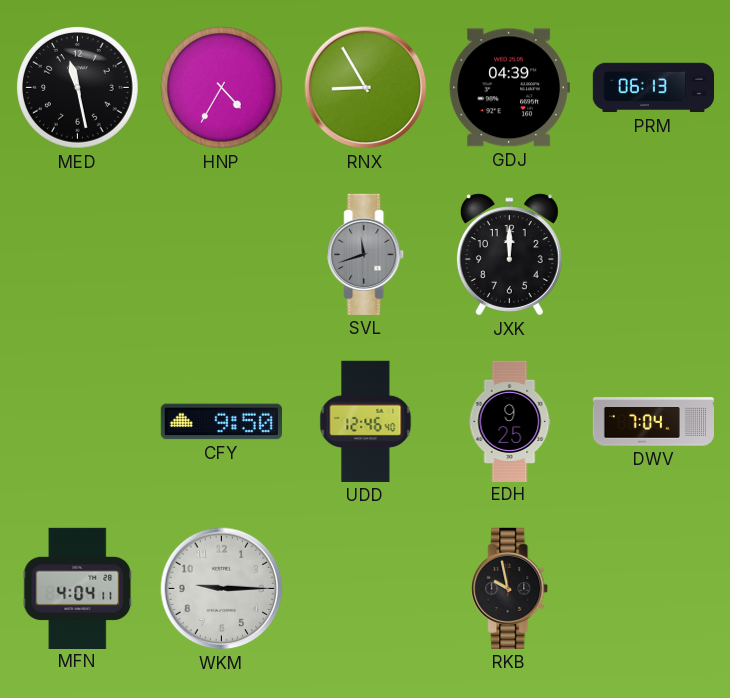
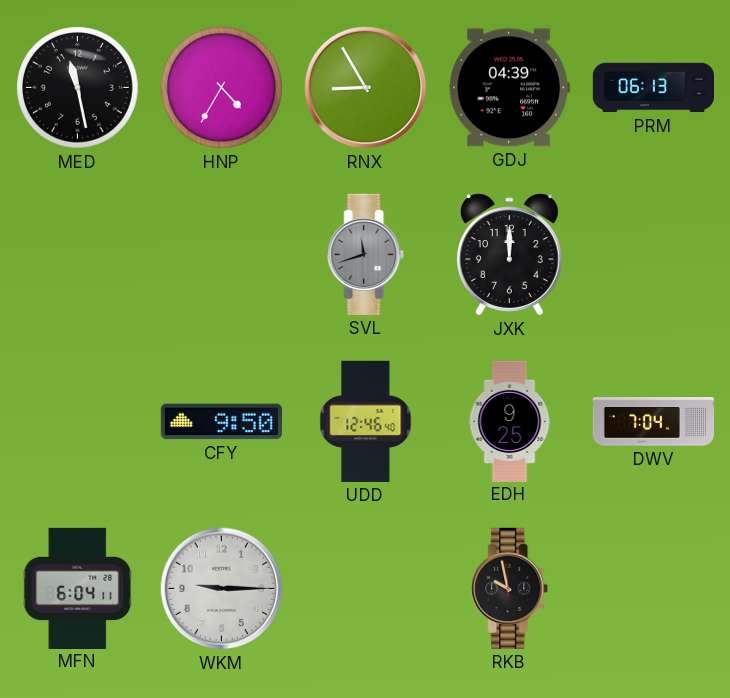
MFN: 4:04 -> 6:04 (78, 588)
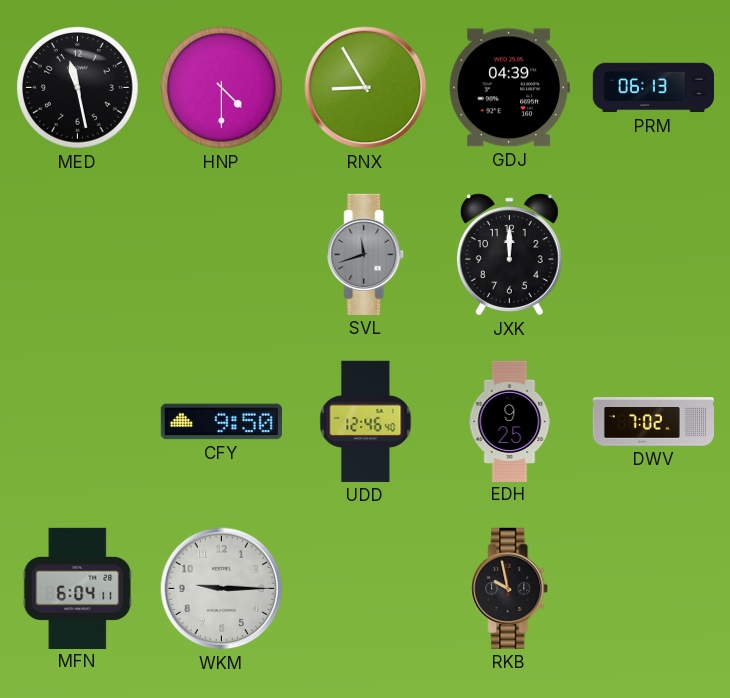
HNP: 4:35 -> 4:30 (222, 88)
DWV: 7:04 -> 7:02 (653, 422)
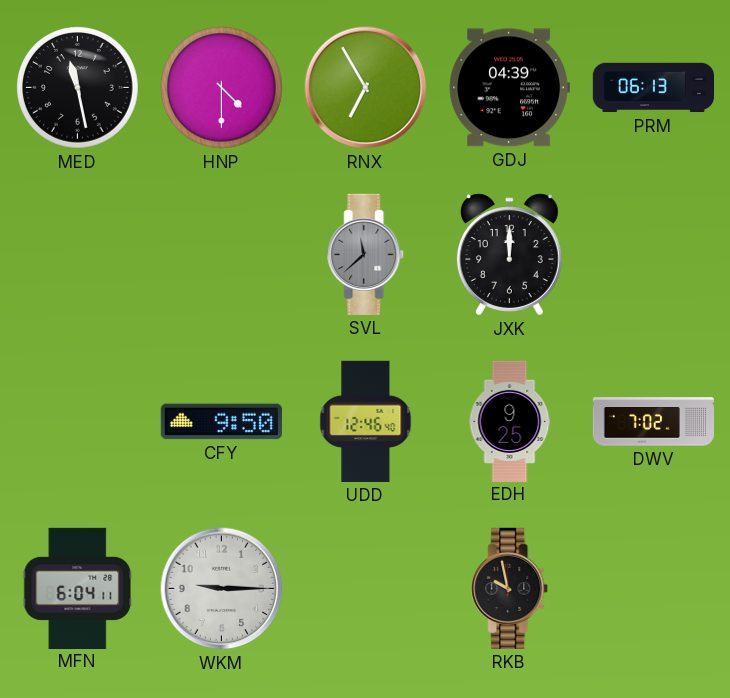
RNX: 8:55 -> 6:55 (366, 88)
SVL: 11:42 -> 11:38 (366, 254)
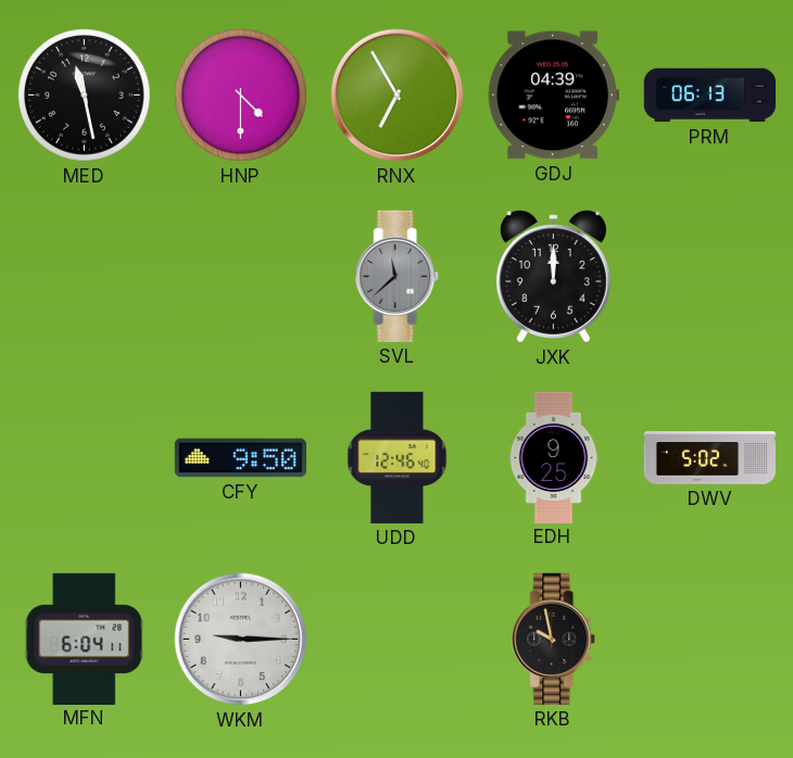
DWV: 7:02 -> 5:02 (709, 458)
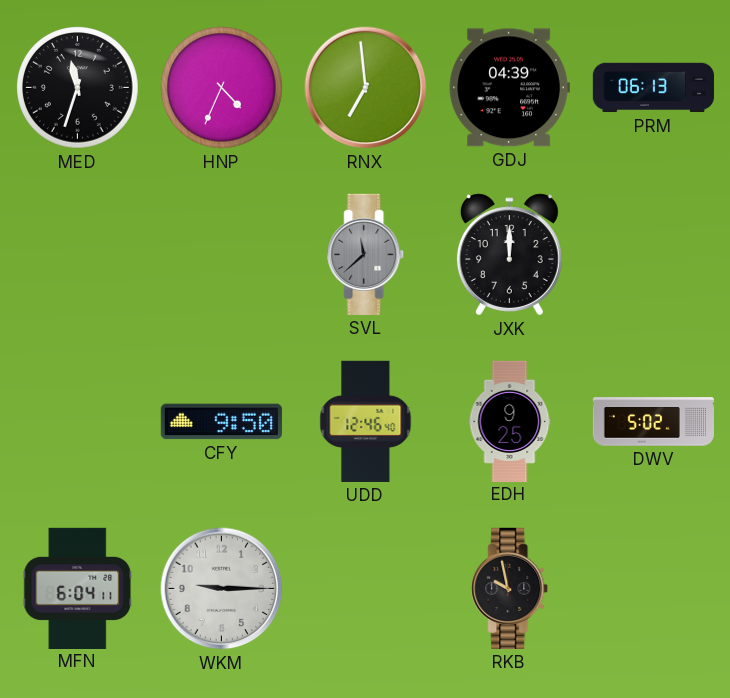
MED: 11:28 -> 11:33 (78, 88)
HNP: 4:30 -> 4:34 (222, 88)
RNX: 6:55 -> 6:59 (366, 88)
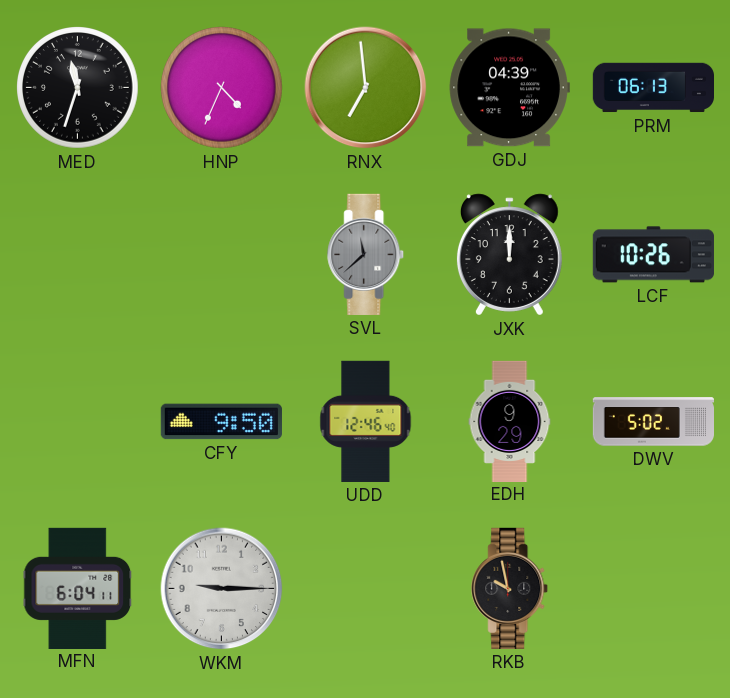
LCF: none -> 10:26 (653, 255)
EDH: 9:25 -> 9:29 (510, 421)
